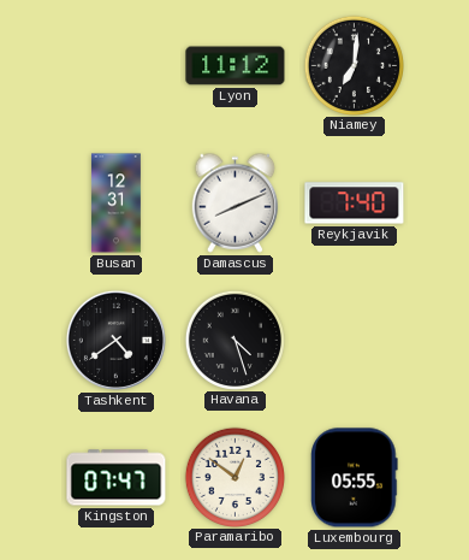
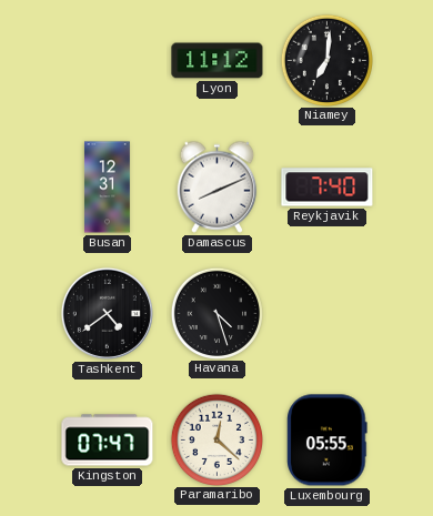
Paramaribo: 12:51 -> 12:22 (216, 439)
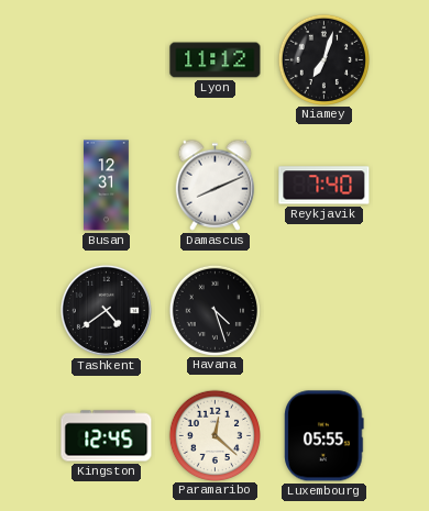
Niamey: 7:01 -> 7:03 (323, 59)
Kingston: 07:47 -> 12:45 (107, 436)
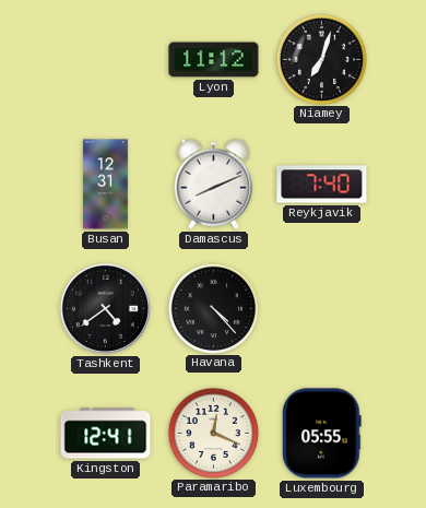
Havana: 4:27 -> 4:23 (213, 308)
Kingston: 12:45 -> 12:41 (106, 434)
Paramaribo: 12:22 -> 12:19 (213, 433)
